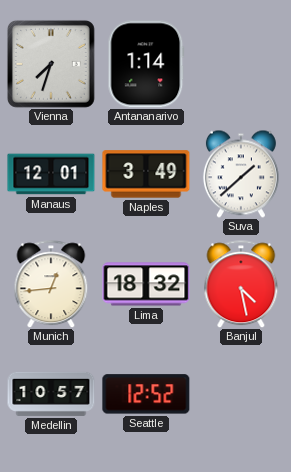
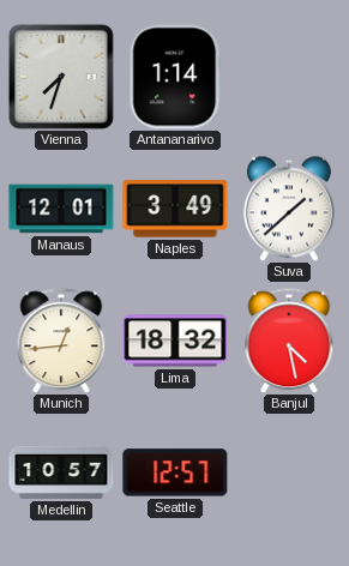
Seattle: 12:52 -> 12:57 (175, 472)
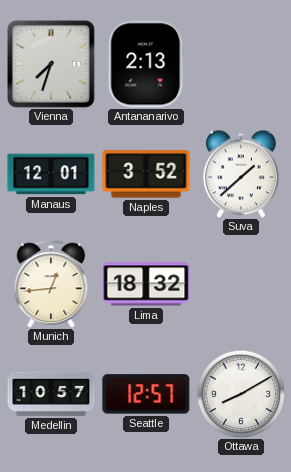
Antananarivo: 1:14 -> 2:13 (146, 64)
Naples: 3:49 -> 3:52 (146, 174)
Banjul: 4:28 -> none (289, 341)
Ottawa: none -> 8:10 (241, 394)
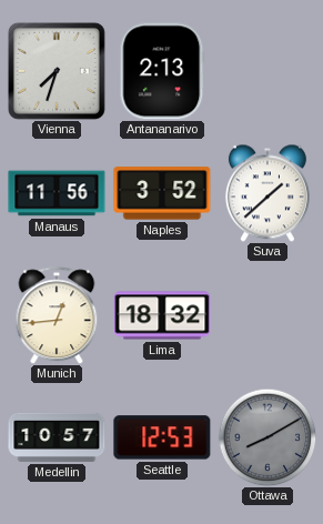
Manaus: 12:01 -> 11:56 (57, 193)
Seattle: 12:57 -> 12:53 (162, 437)
Ottawa dial: white -> grey (268, 437)
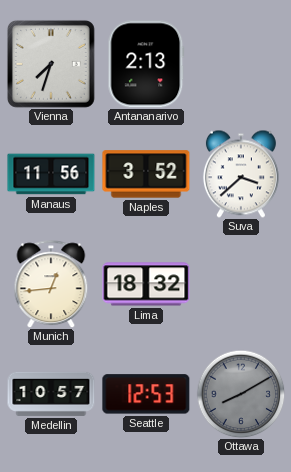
Suva: 1:38 -> 3:38 (241, 174)
